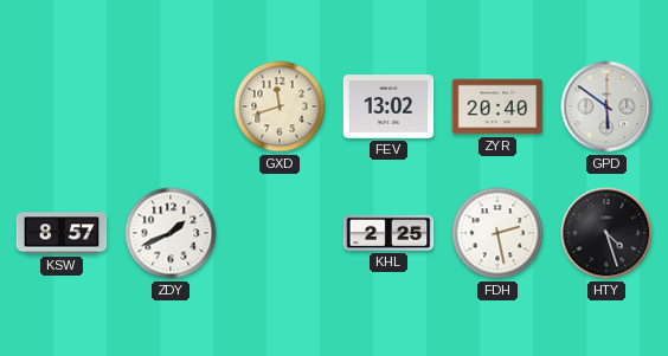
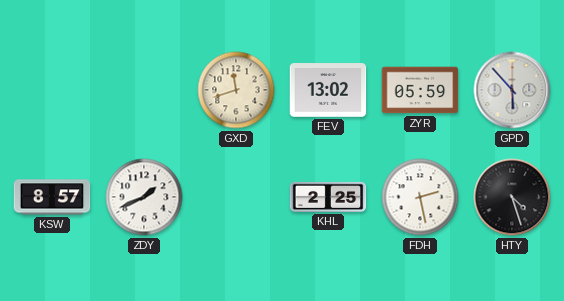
ZYR: 20:40 -> 05:59 (420, 90)
GPD: 5:51 -> 5:53 (512, 90)
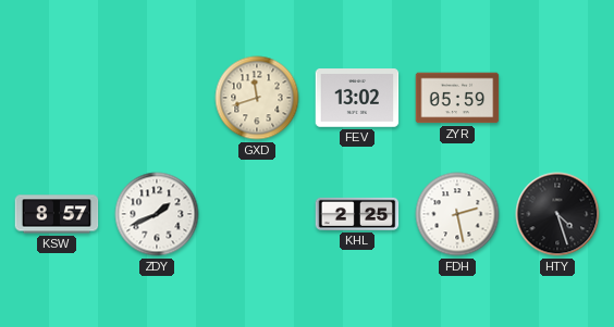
GPD: 5:53 -> none (512, 90)
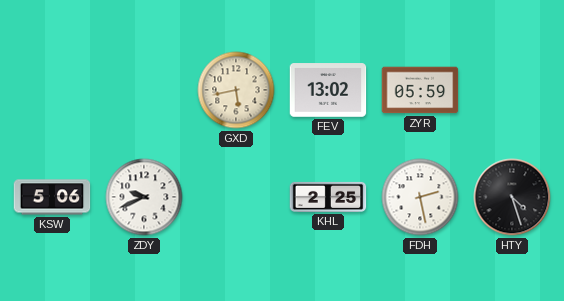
GXD: 11:42 -> 5:43 (236, 90)
KSW: 8:57 -> 5:06 (52, 197)
ZDY: 1:41 -> 9:41 (144, 197)
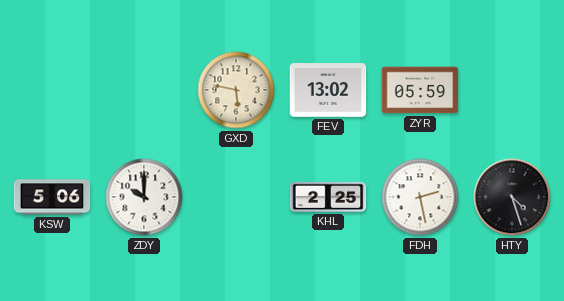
GXD: 5:43 -> 5:47 (236, 90)
ZDY: 9:41 -> 10:00 (144, 197)
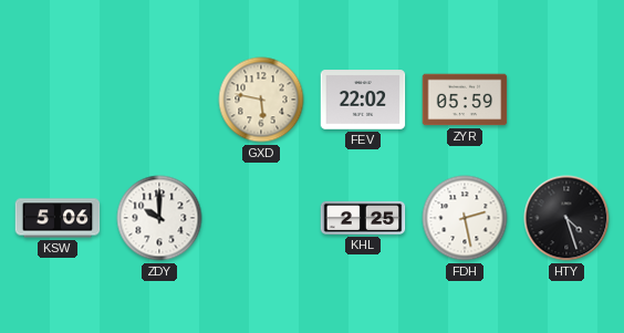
FEV: 13:02 -> 22:02 (363, 100)
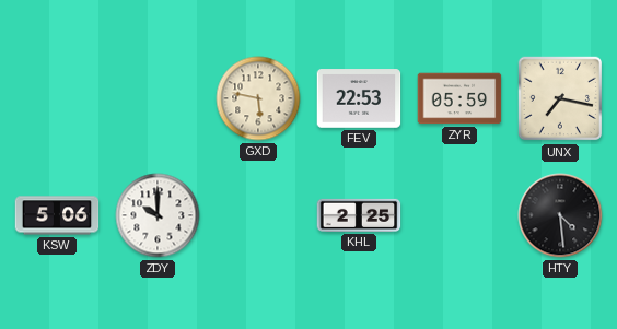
FEV: 22:02 -> 22:53 (359, 98)
UNX: none -> 7:17 (560, 98)
FDH: 2:28 -> none (465, 218)
HTY: 4:27 -> 4:29 (560, 215)
